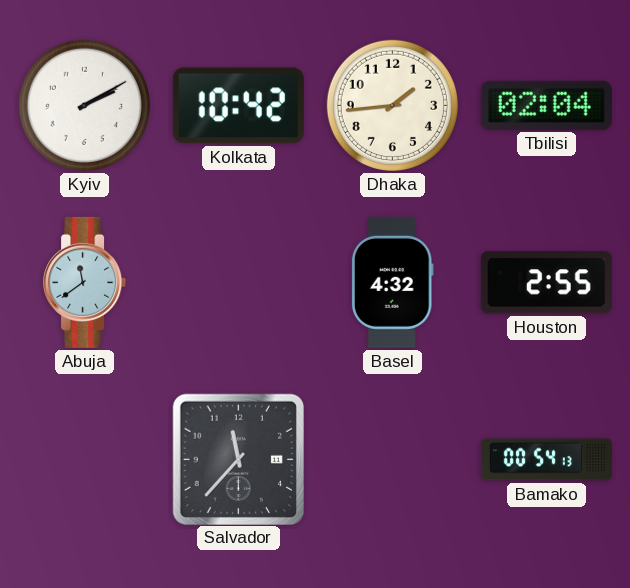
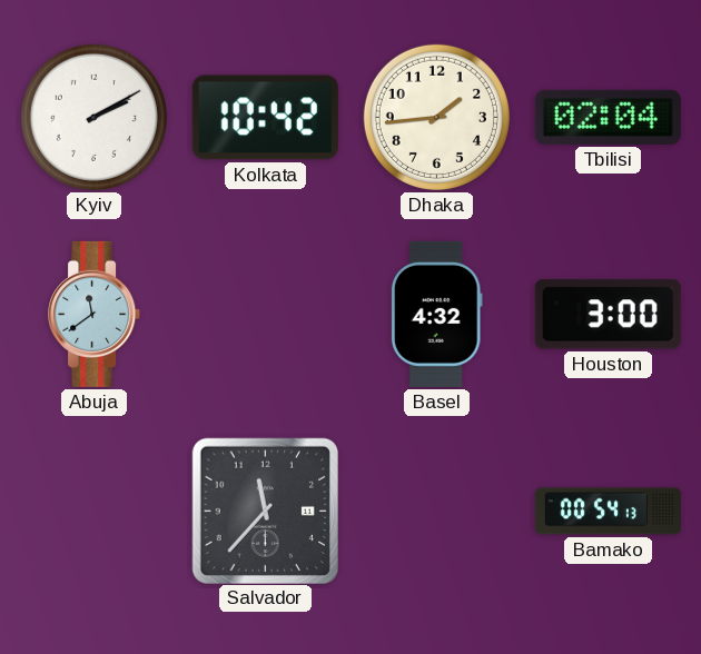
Houston: 2:55 -> 3:00 (608, 315)
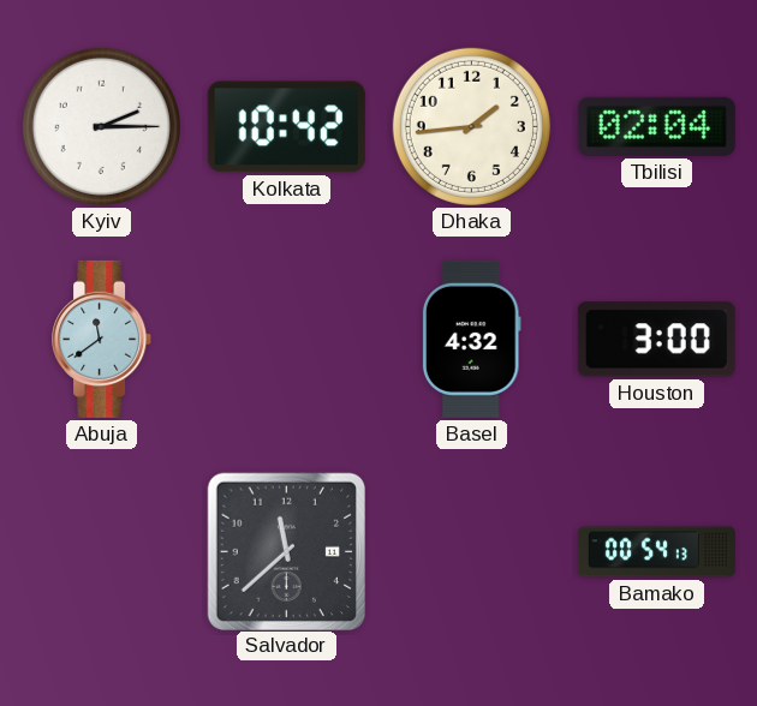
Kyiv: 2:10 -> 2:15 (101, 126)
Salvador: 11:37 -> 11:38 (286, 551)
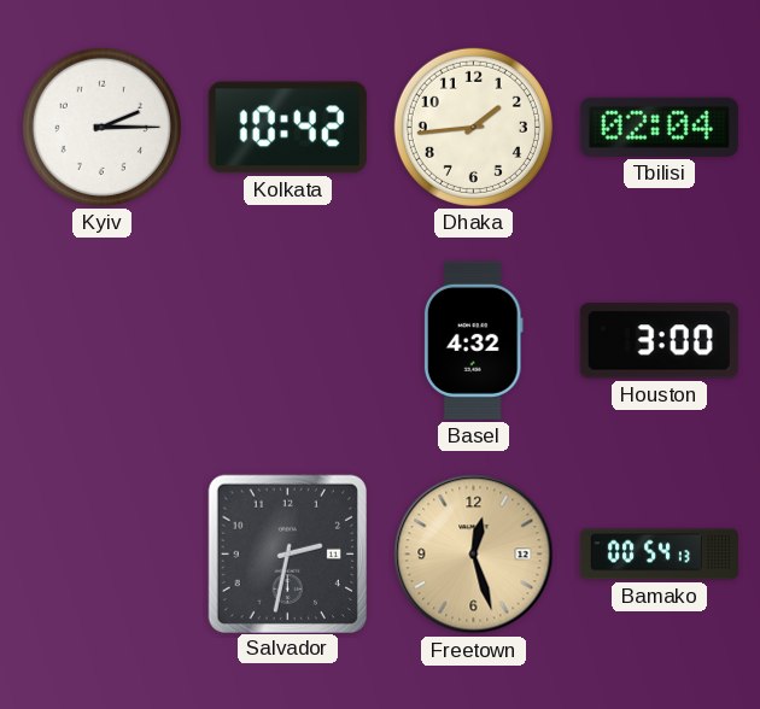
Abuja: 11:39 -> none (102, 339)
Salvador: 11:38 -> 2:32 (287, 553)
Freetown: none -> 12:27 (474, 555)
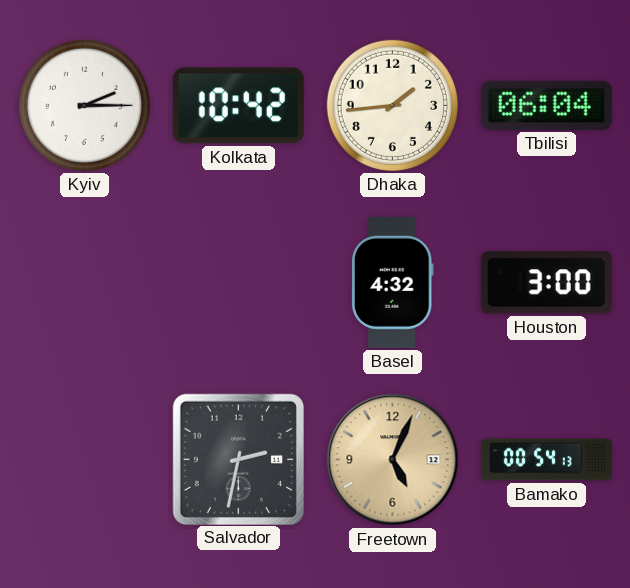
Tbilisi: 02:04 -> 06:04 (546, 105)
Freetown: 12:27 -> 5:04 (393, 460)
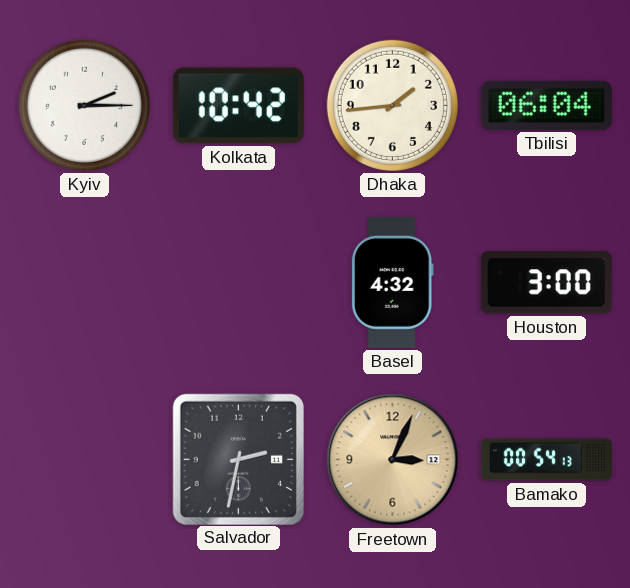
Freetown: 5:04 -> 3:04 (393, 460)
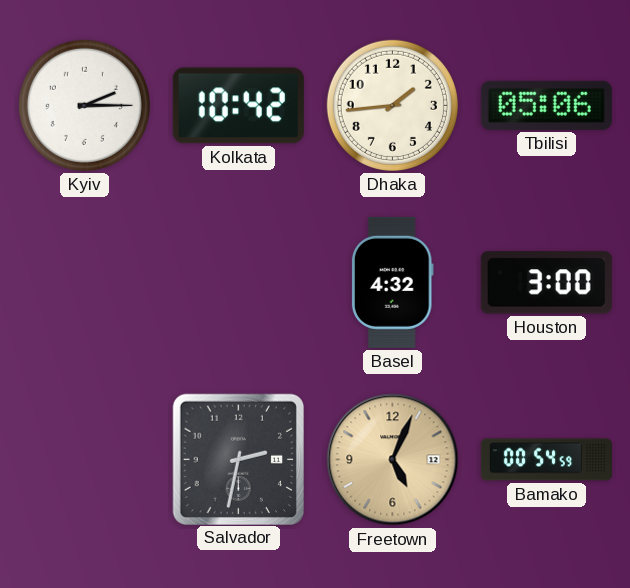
Tbilisi: 06:04 -> 05:06 (546, 105)
Freetown: 3:04 -> 5:04 (393, 460)
Bamako: 00:54:13 -> 00:54:59 (546, 460)
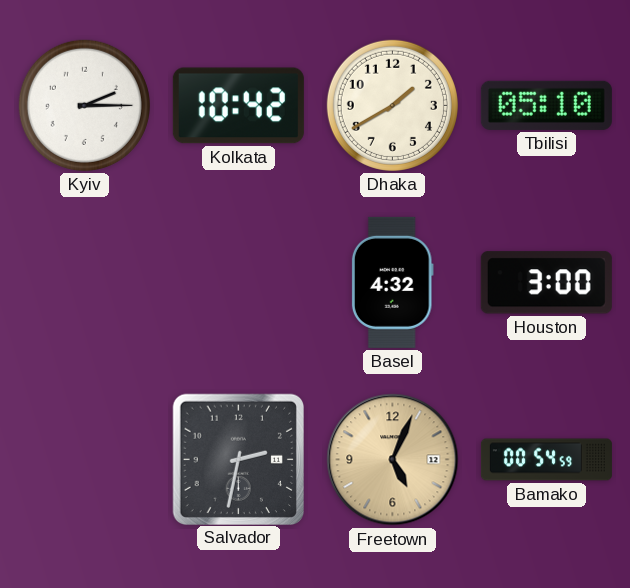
Dhaka: 1:44 -> 1:40 (392, 105)
Tbilisi: 05:06 -> 05:10 (546, 105)
